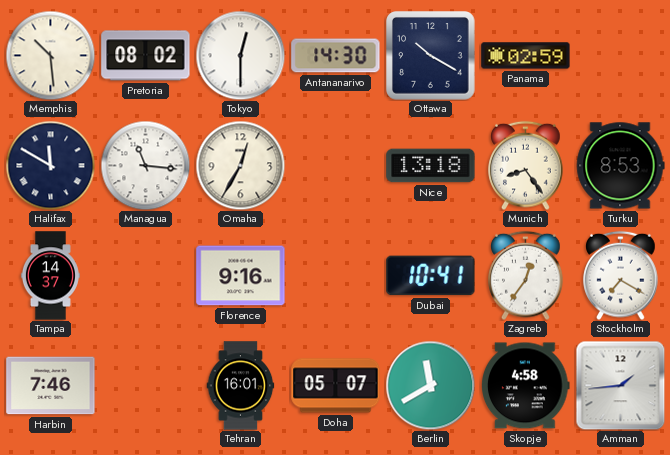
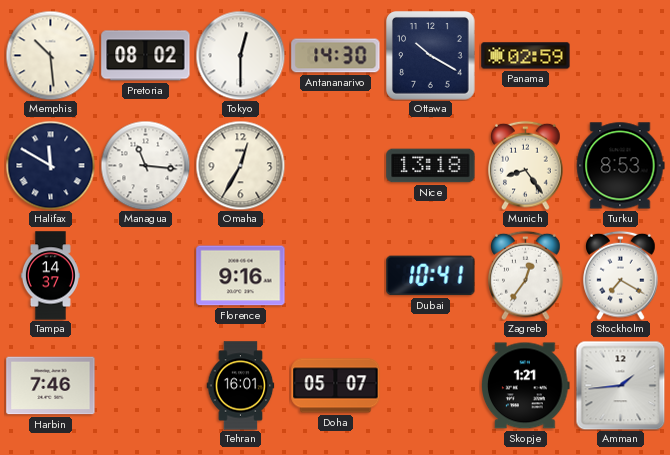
Berlin: 11:40 -> none (430, 385)
Skopje: 4:58 -> 1:21 (526, 386)
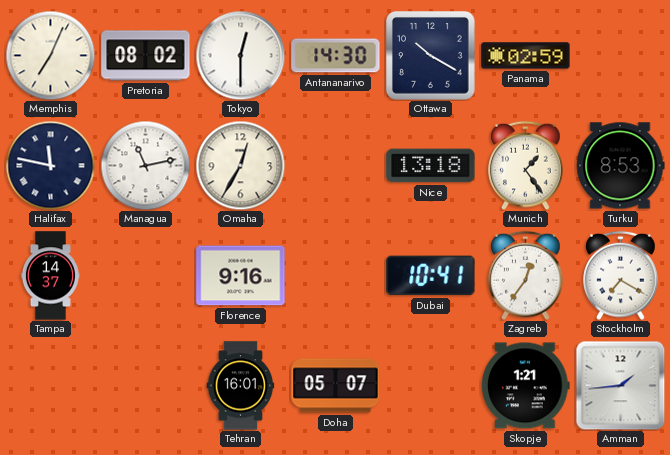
Memphis: 10:29 -> 7:04 (50, 55)
Halifax: 11:50 -> 11:47 (50, 165)
Managua: 11:16 -> 11:13 (145, 165)
Munich: 8:24 -> 1:24 (526, 165)
Harbin: 7:46 -> none (51, 386)
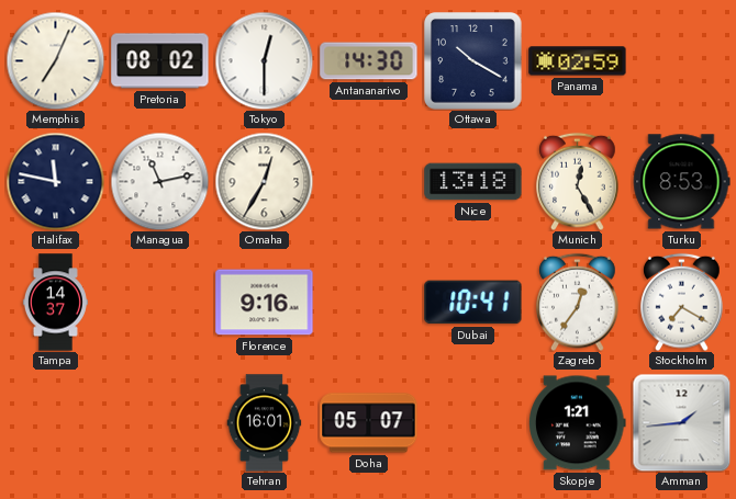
Munich: 1:24 -> 12:25 (578, 181)
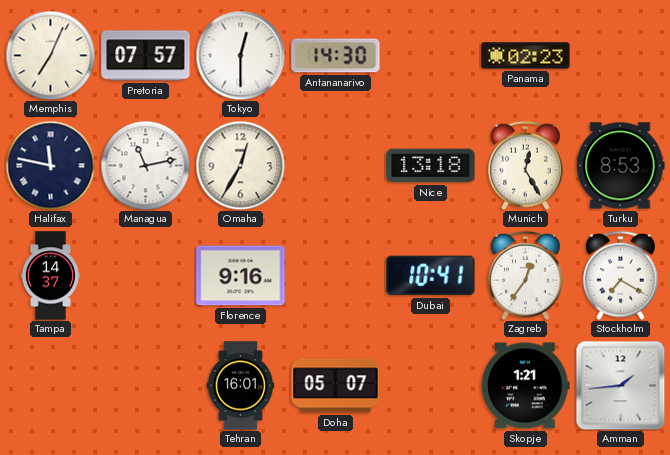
Pretoria: 08:02 -> 07:57 (146, 56)
Ottawa: 10:20 -> none (473, 61)
Panama: 02:59 -> 02:23 (526, 56)
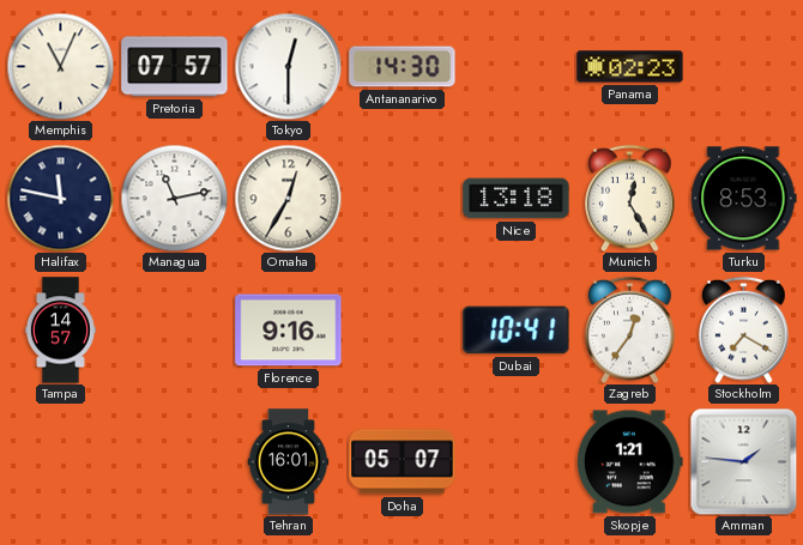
Memphis: 7:04 -> 11:04 (60, 66)
Tampa: 14:37 -> 14:57 (60, 331)
Amman: 1:44 -> 1:46 (743, 461)
